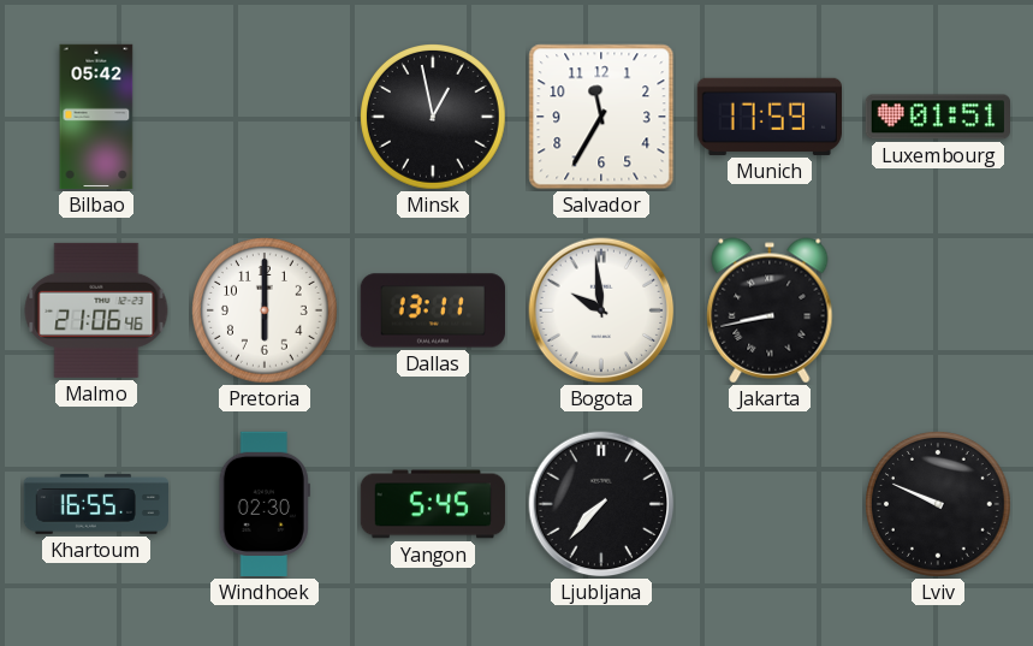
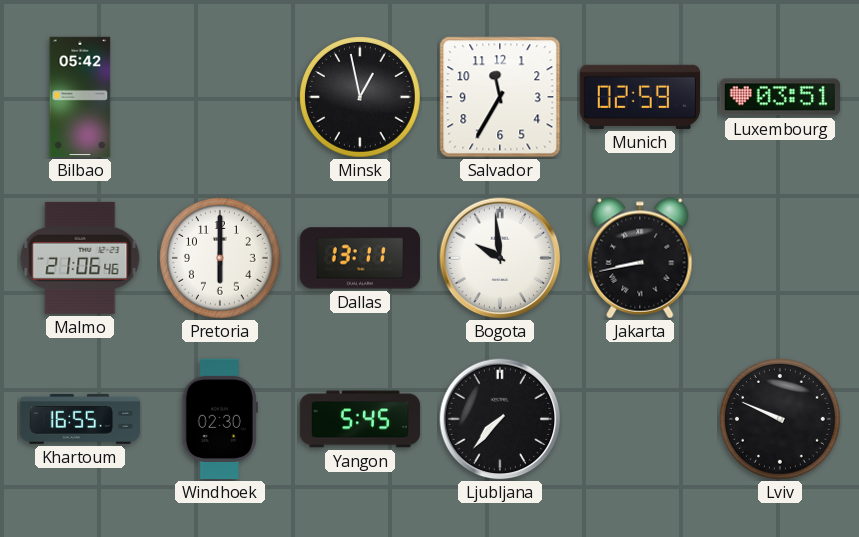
Munich: 17:59 -> 02:59 (639, 97)
Luxembourg: 01:51 -> 03:51 (779, 97)
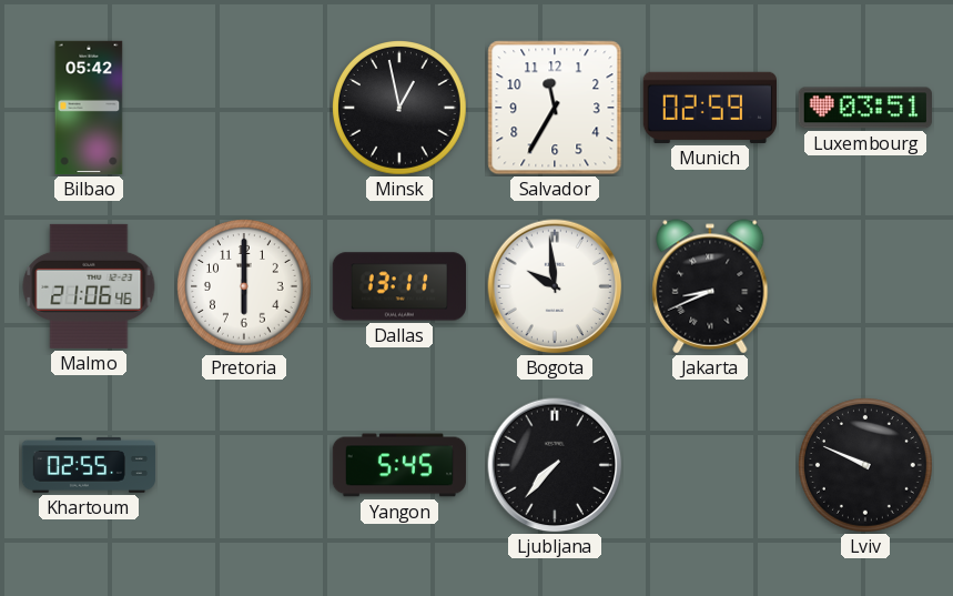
Jakarta: 8:43 -> 8:41 (710, 286)
Khartoum: 16:55 -> 02:55 (89, 465)
Windhoek: 02:30 -> none (220, 419)
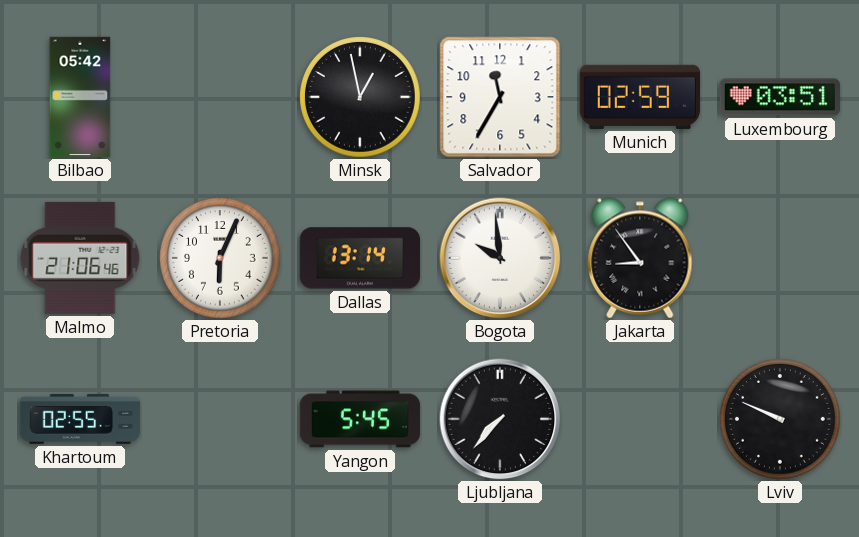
Pretoria: 6:00 -> 6:04 (221, 259)
Dallas: 13:11 -> 13:14 (359, 258)
Jakarta: 8:41 -> 8:54 (640, 258)
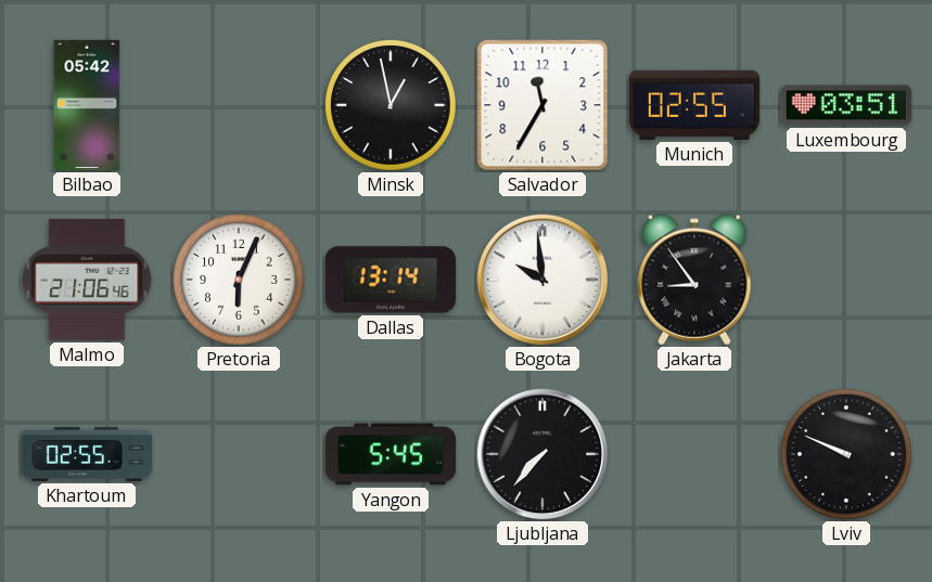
Munich: 02:59 -> 02:55 (693, 105)
